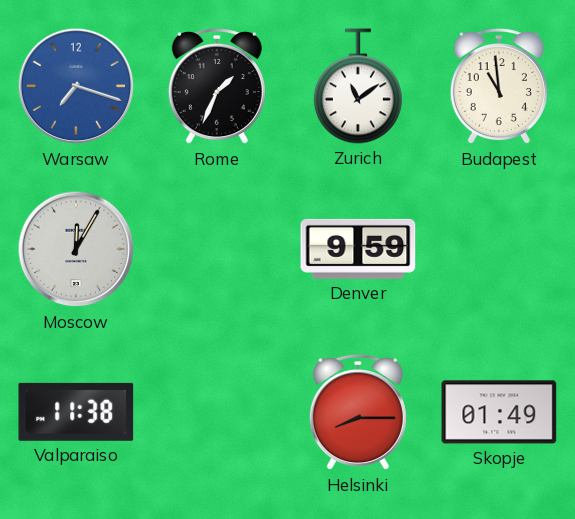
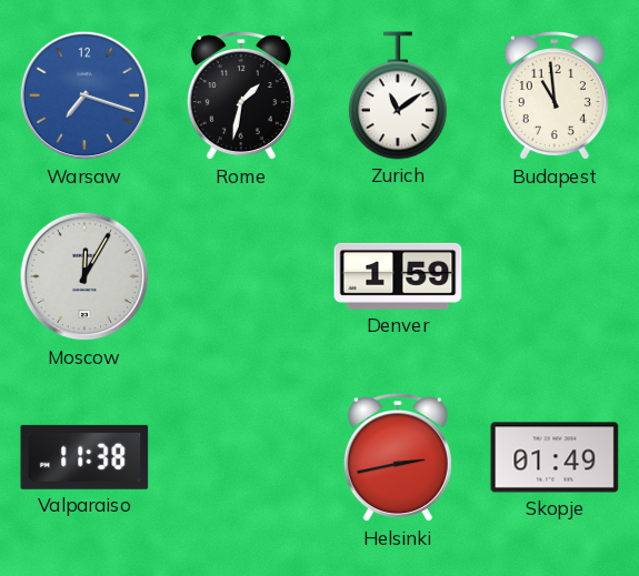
Rome: 1:34 -> 1:32 (241, 97)
Denver: 9:59 -> 1:59 (398, 276)
Helsinki: 8:15 -> 2:43 (398, 458)
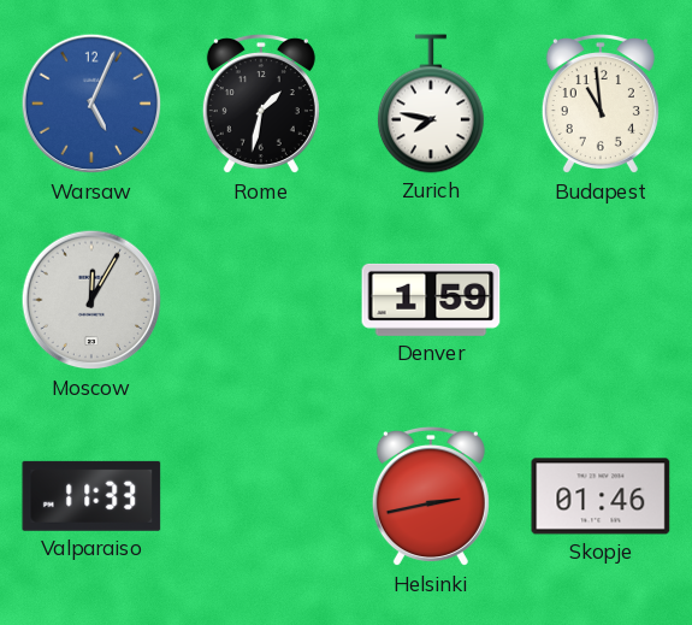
Warsaw: 7:18 -> 5:04 (91, 104)
Zurich: 11:09 -> 7:47 (431, 104)
Valparaiso: 11:38 -> 11:33 (91, 496)
Skopje: 01:49 -> 01:46 (601, 496)
